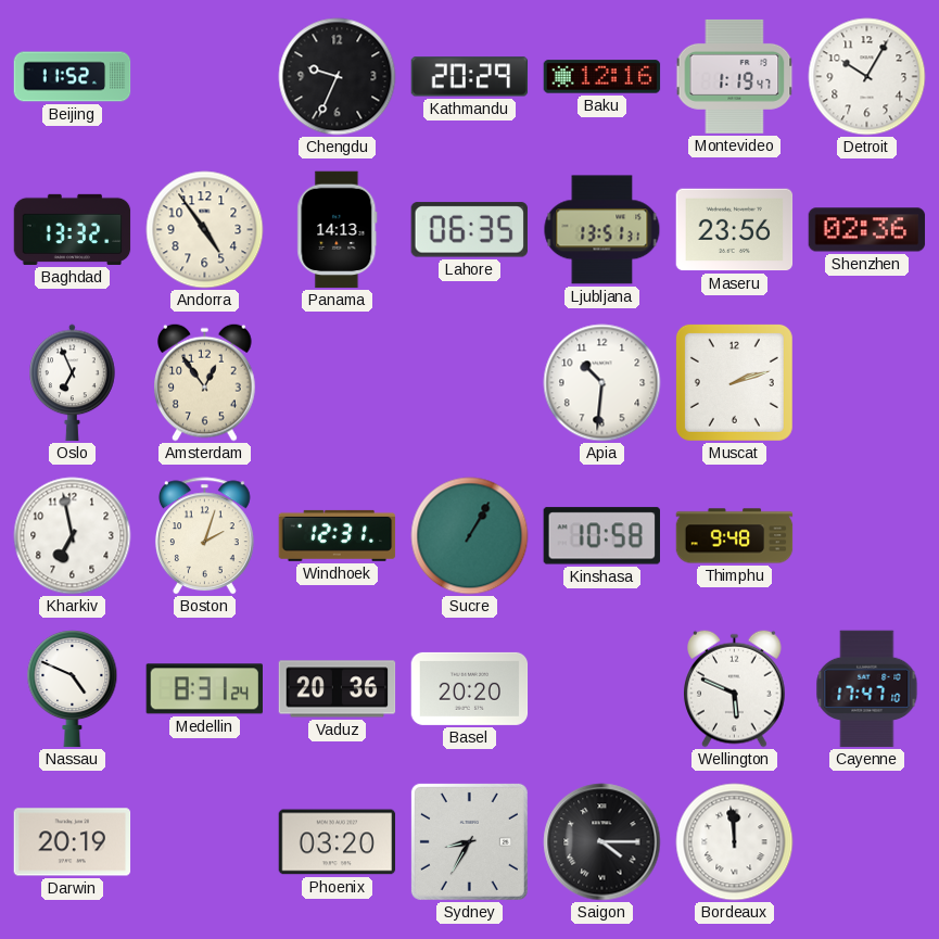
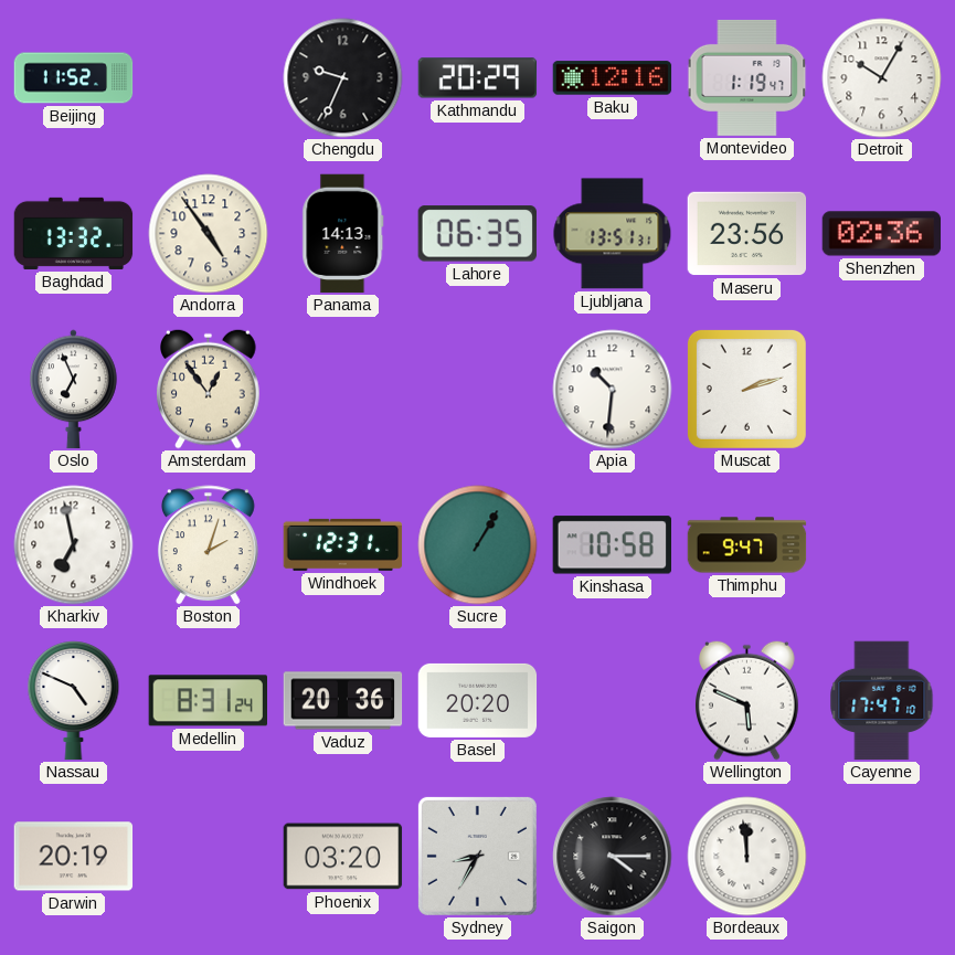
Thimphu: 9:48 -> 9:47 (747, 545)
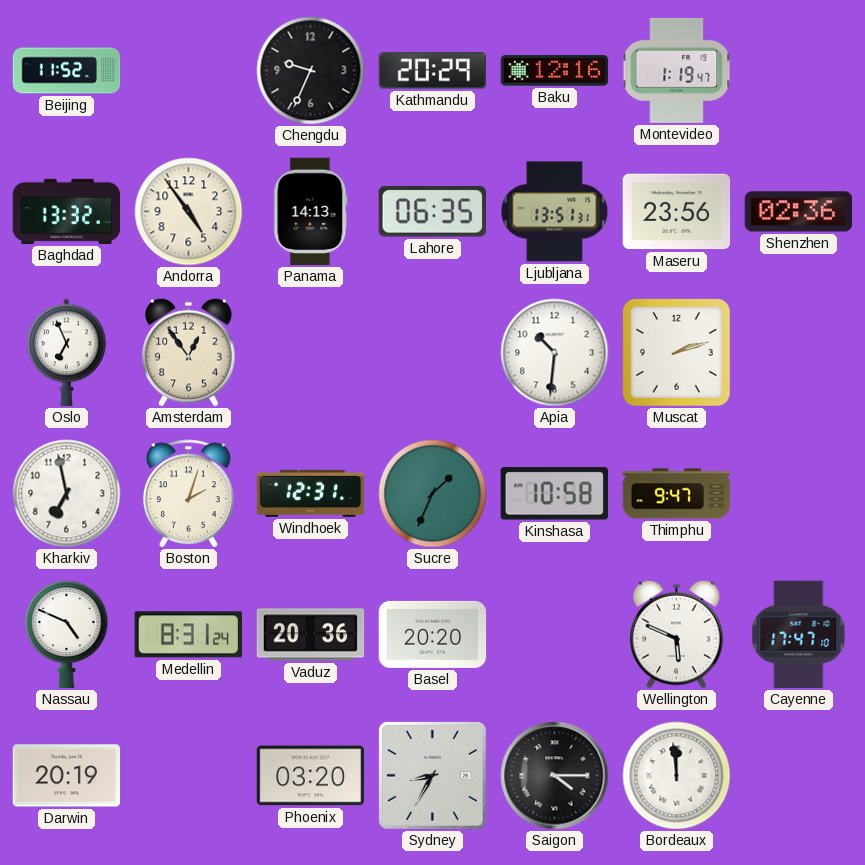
Detroit: 10:05 -> none (882, 78)
Sucre: 1:05 -> 1:34 (433, 494)
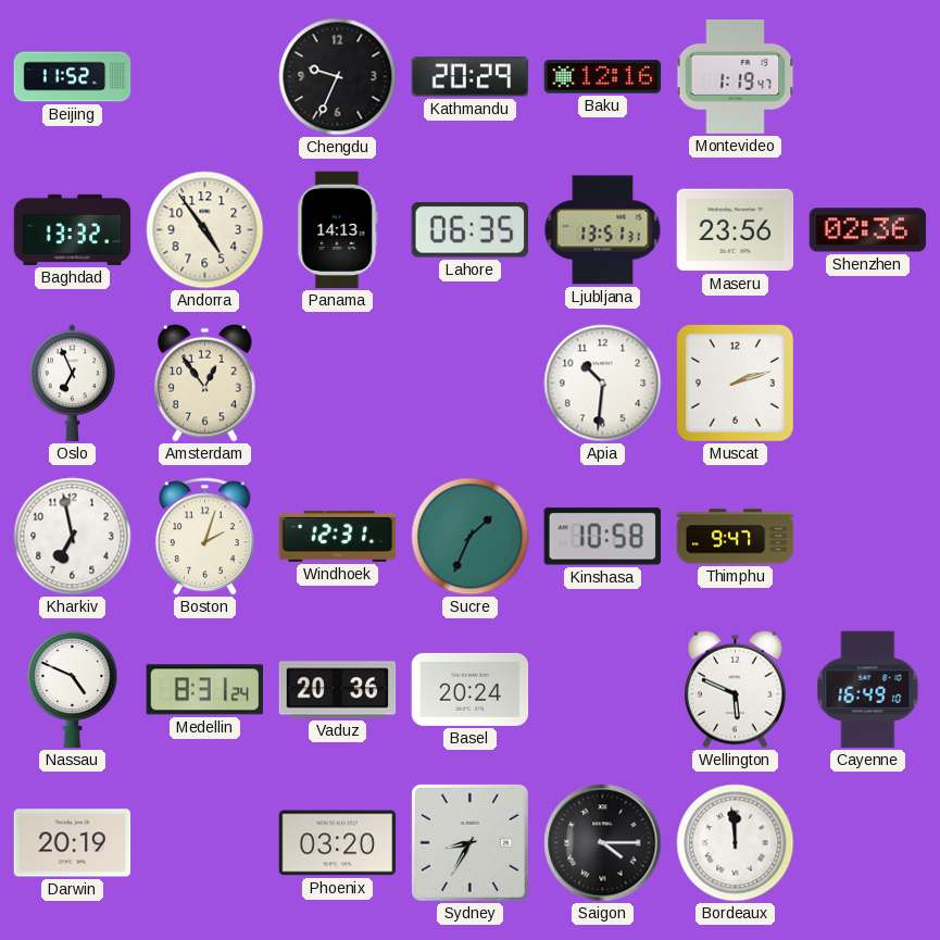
Basel: 20:20 -> 20:24 (471, 689)
Cayenne: 17:47 -> 16:49 (868, 690)
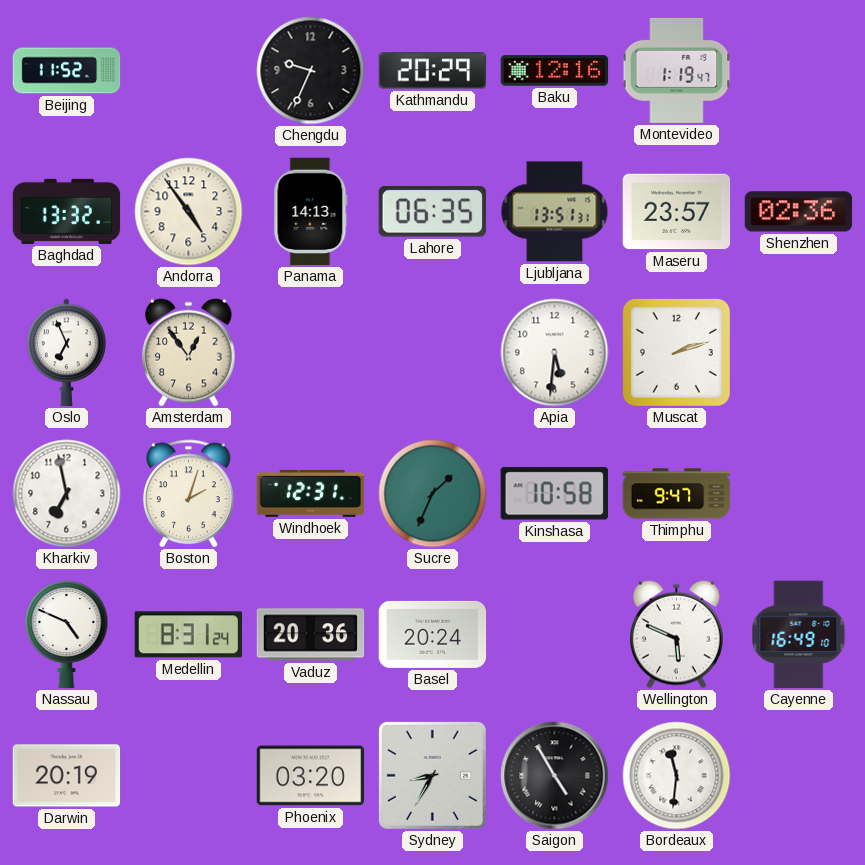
Maseru: 23:56 -> 23:57 (677, 212)
Apia: 10:31 -> 5:31 (555, 353)
Saigon: 4:15 -> 4:55 (555, 776)
Bordeaux: 11:59 -> 11:31 (677, 776)
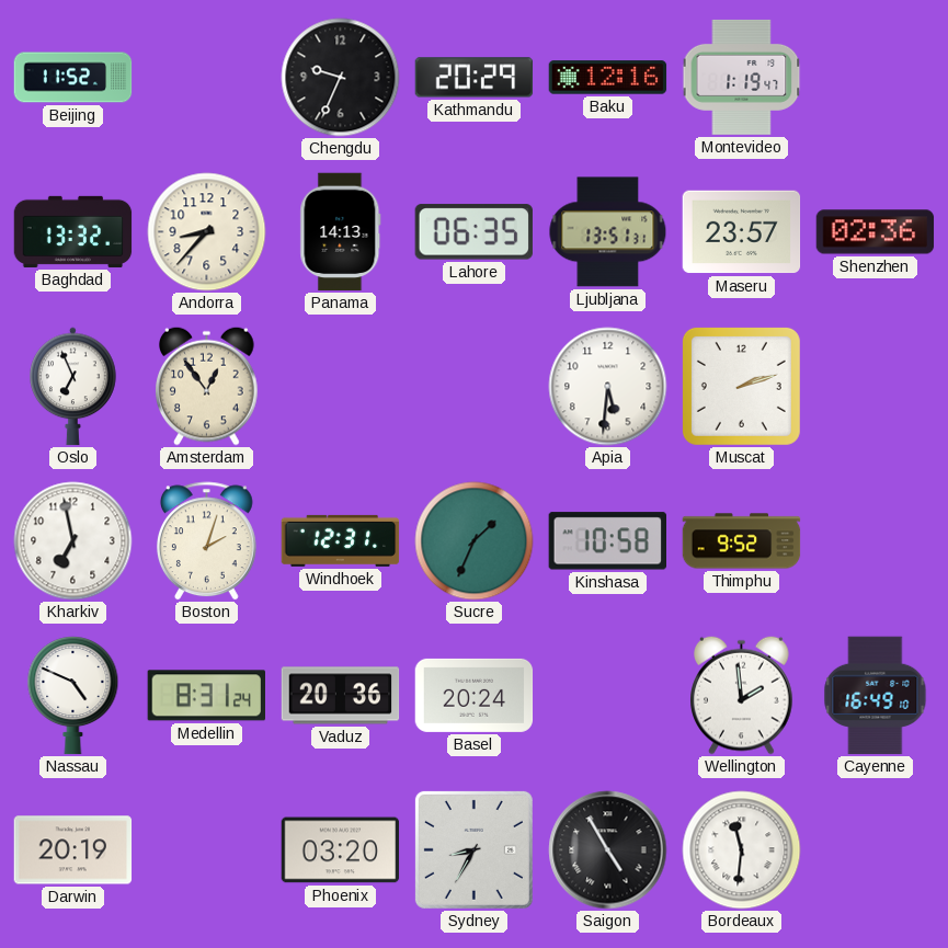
Andorra: 4:54 -> 8:37 (207, 232)
Thimphu: 9:47 -> 9:52 (742, 541)
Wellington: 5:49 -> 1:59 (742, 695)
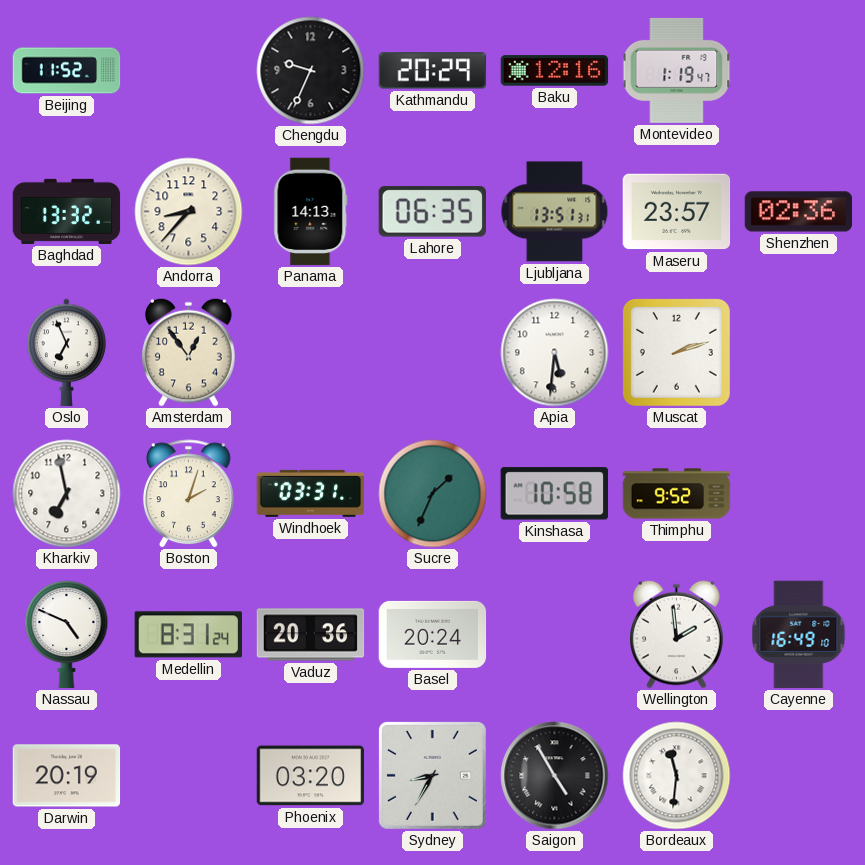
Windhoek: 12:31 -> 03:31 (311, 493)
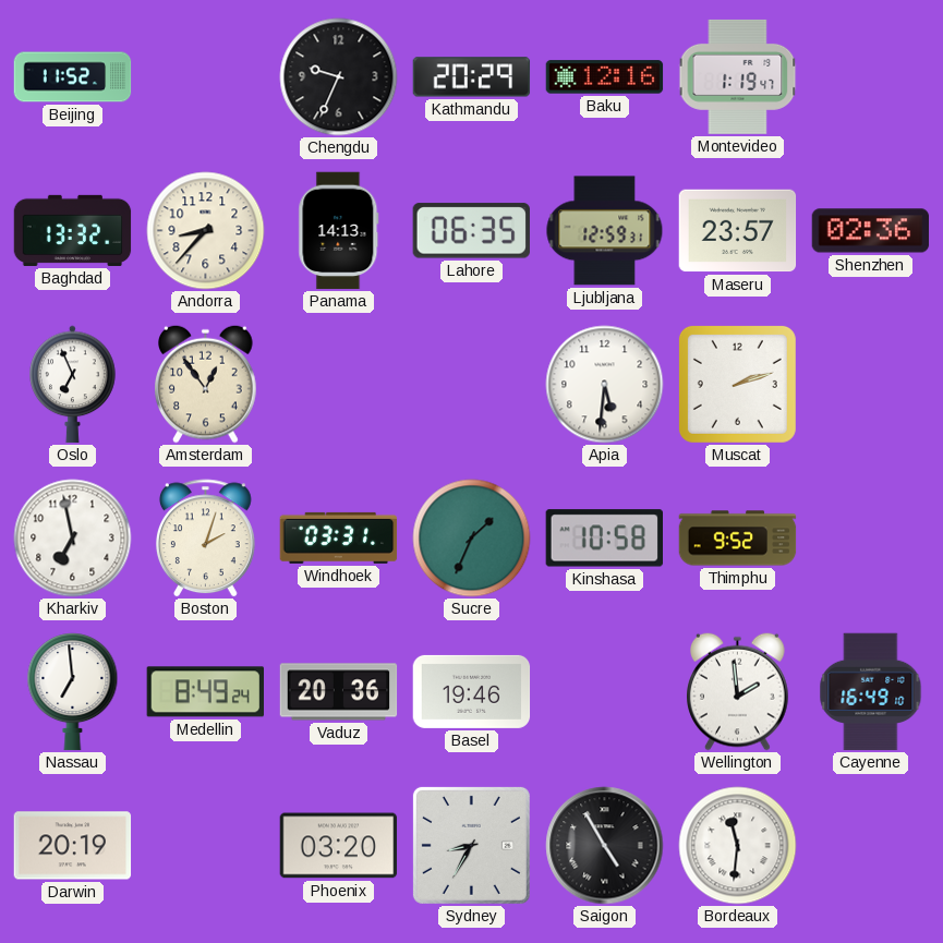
Ljubljana: 13:51 -> 12:59 (605, 231)
Nassau: 4:49 -> 6:59 (73, 692)
Medellin: 8:31 -> 8:49 (205, 692)
Basel: 20:24 -> 19:46 (472, 691)
